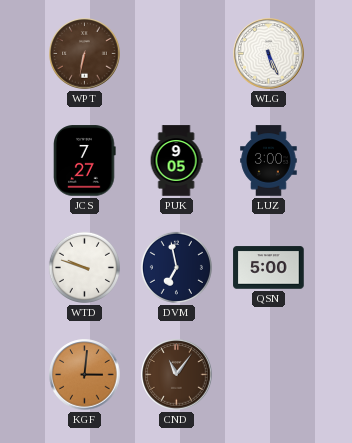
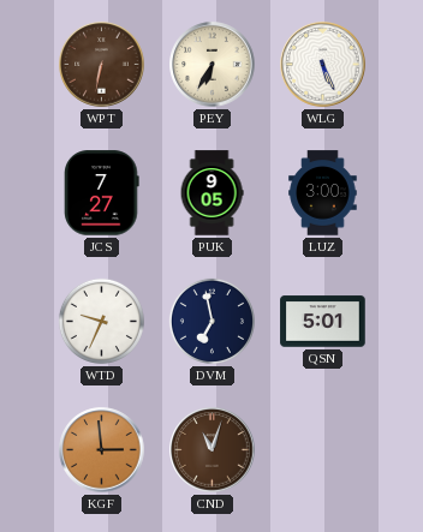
PEY: none -> 6:35 (213, 65)
WTD: 9:48 -> 9:34 (101, 321)
QSN: 5:00 -> 5:01 (323, 322)
KGF: 3:01 -> 2:59 (102, 450)
CND: 11:06 -> 11:03 (213, 450)
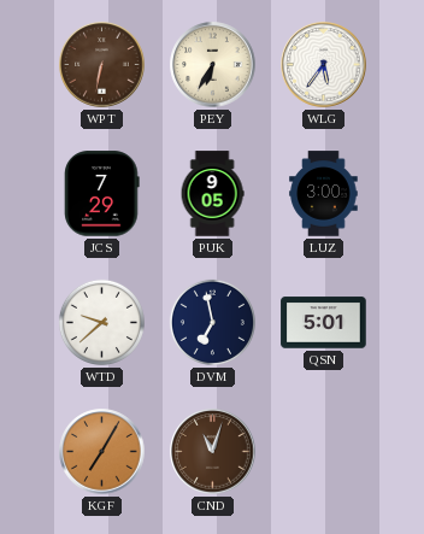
WLG: 5:26 -> 5:36 (324, 65)
JCS: 7:27 -> 7:29 (102, 194)
WTD: 9:34 -> 9:38 (101, 322)
KGF: 2:59 -> 7:05 (102, 452)
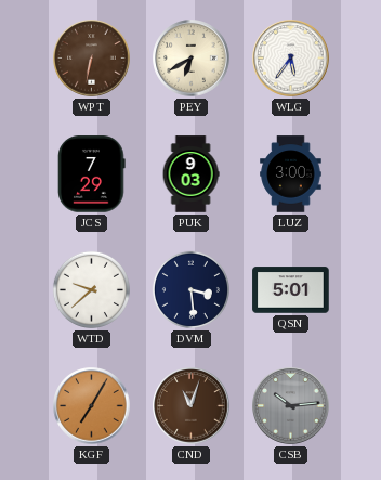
PEY: 6:35 -> 6:40 (192, 59)
PUK: 9:05 -> 9:03 (190, 174)
DVM: 6:58 -> 3:29 (190, 289)
CSB: none -> 10:14 (291, 406)
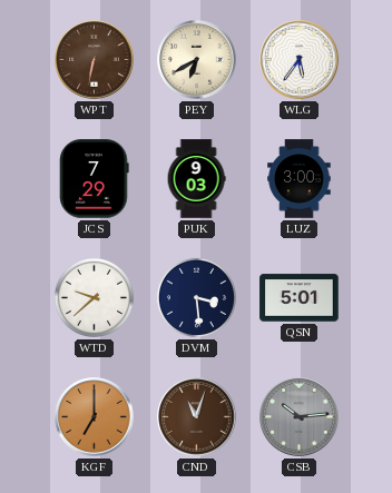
KGF: 7:05 -> 7:00 (95, 417)
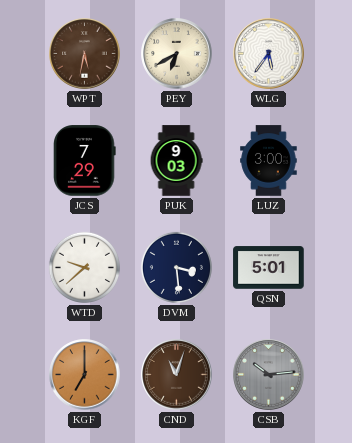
WPT: 6:32 -> 5:32 (85, 54)
